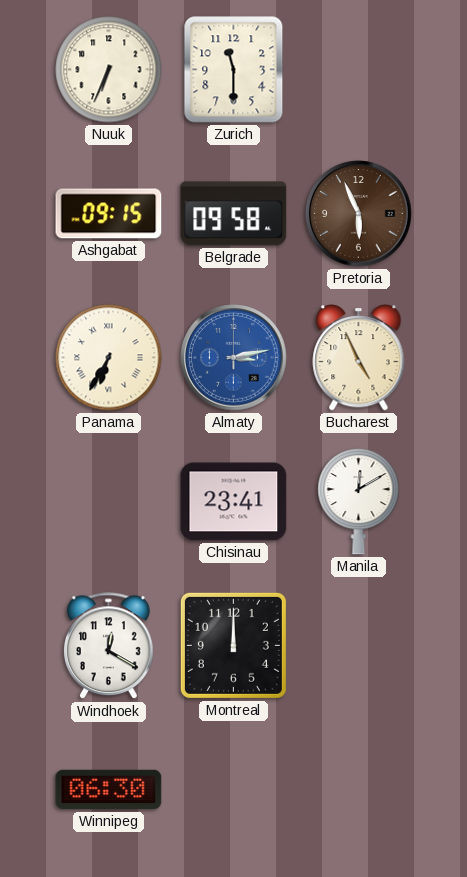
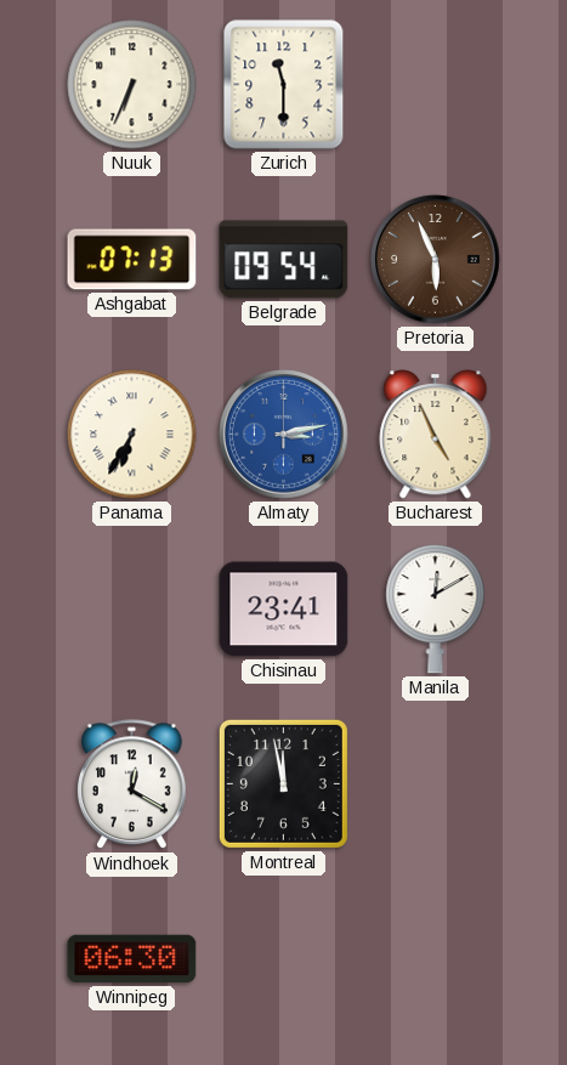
Ashgabat: 09:15 -> 07:13 (132, 260)
Belgrade: 09:58 -> 09:54 (284, 260)
Montreal: 12:00 -> 11:58 (283, 783)
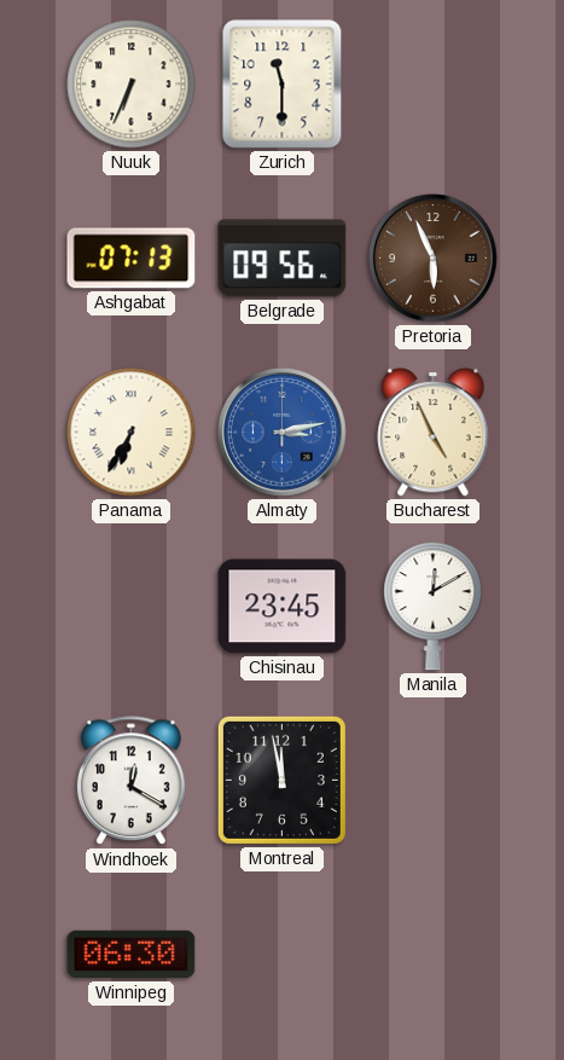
Belgrade: 09:54 -> 09:56 (283, 259)
Chisinau: 23:41 -> 23:45 (283, 607)
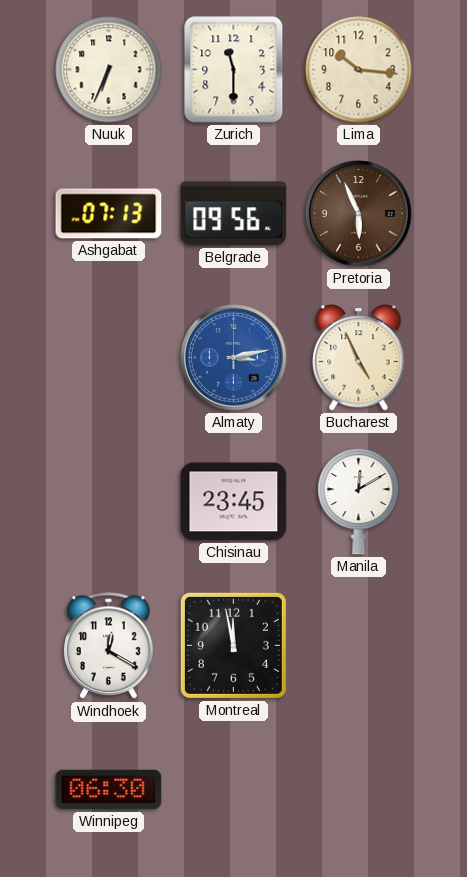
Lima: none -> 10:16 (359, 70)
Panama: 6:35 -> none (132, 433)
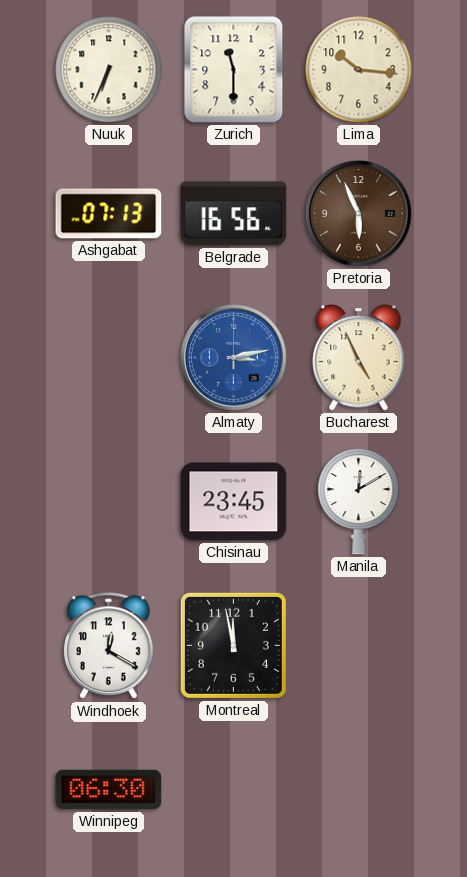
Belgrade: 09:56 -> 16:56 (234, 214)
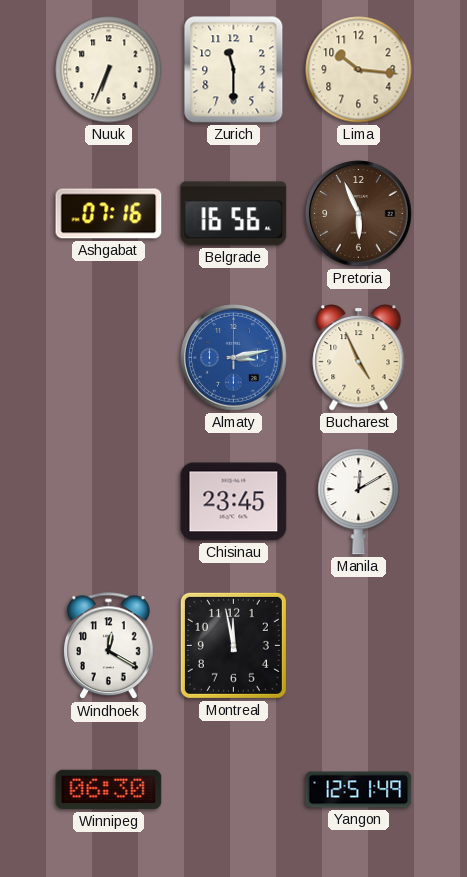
Ashgabat: 07:13 -> 07:16 (109, 214)
Yangon: none -> 12:51 (359, 790)
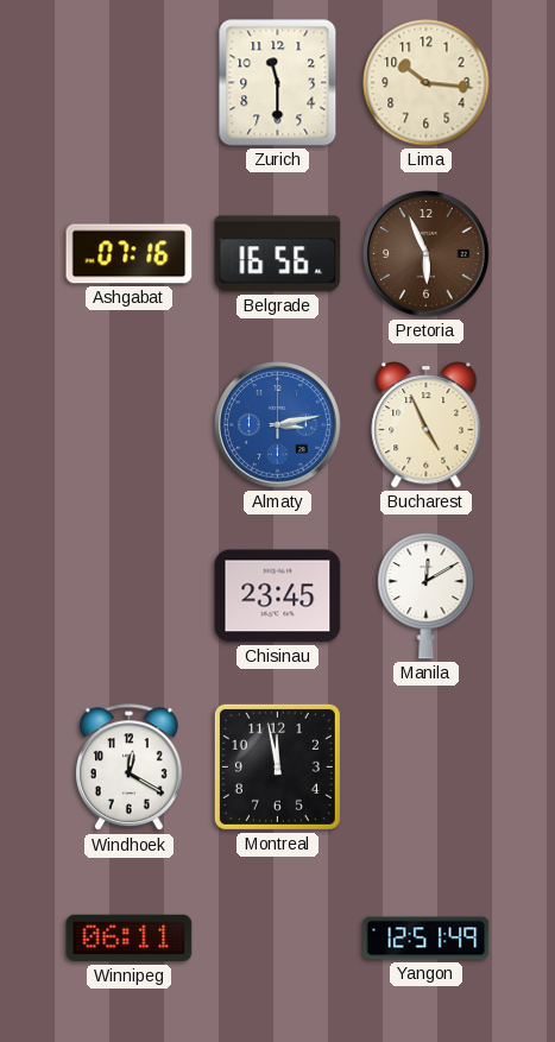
Nuuk: 6:34 -> none (109, 70)
Winnipeg: 06:30 -> 06:11 (130, 939)
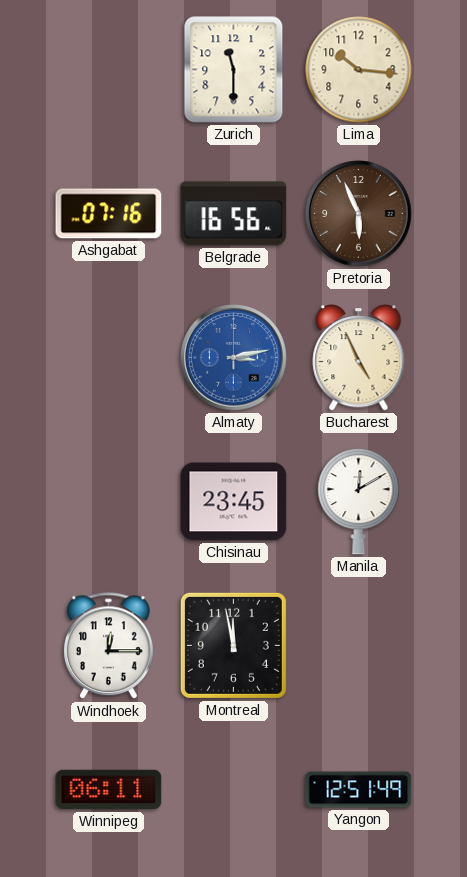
Windhoek: 12:20 -> 12:15 (109, 646)
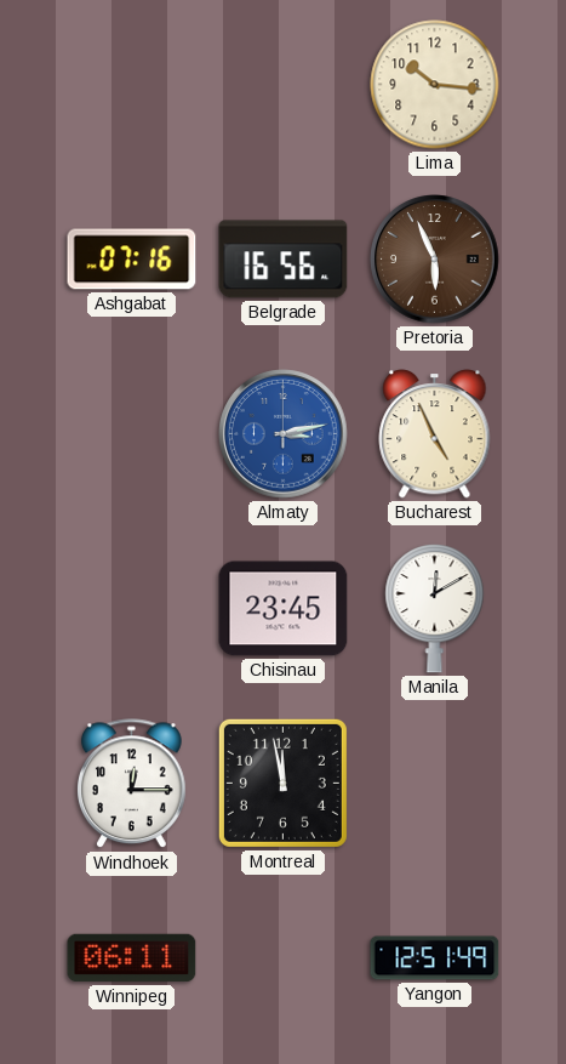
Zurich: 11:30 -> none (234, 70)
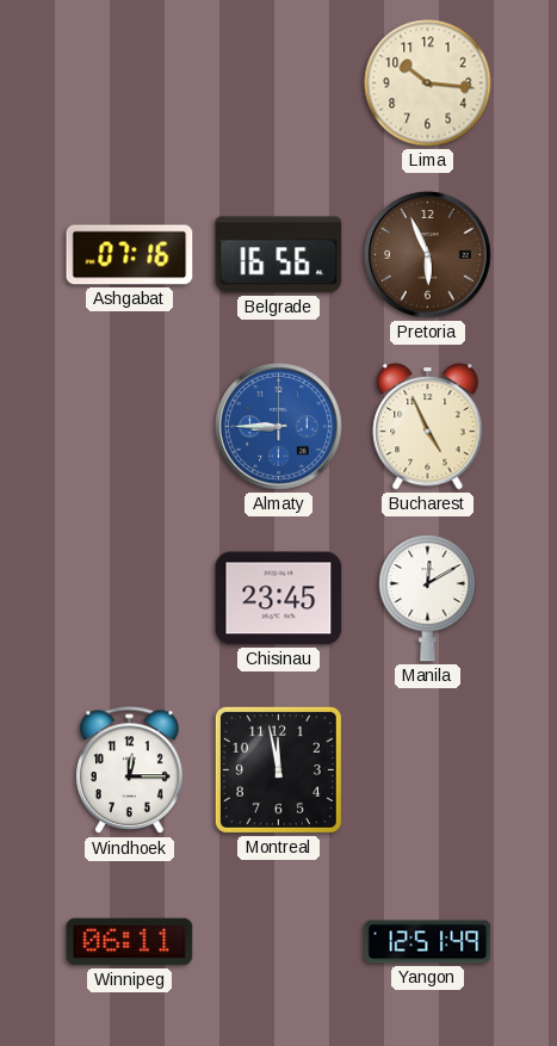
Almaty: 3:13 -> 8:45 (279, 427)
